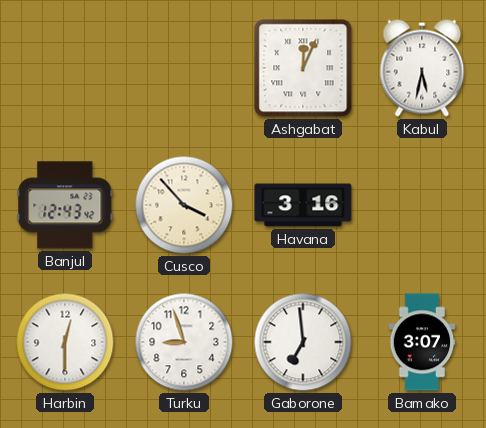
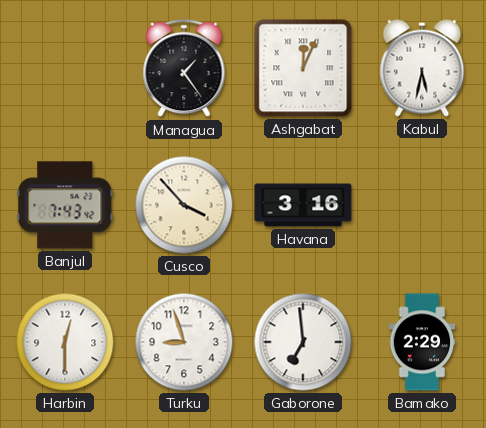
Managua: none -> 1:24 (184, 68)
Banjul: 12:43 -> 7:43 (65, 205)
Bamako: 3:07 -> 2:29 (422, 342)
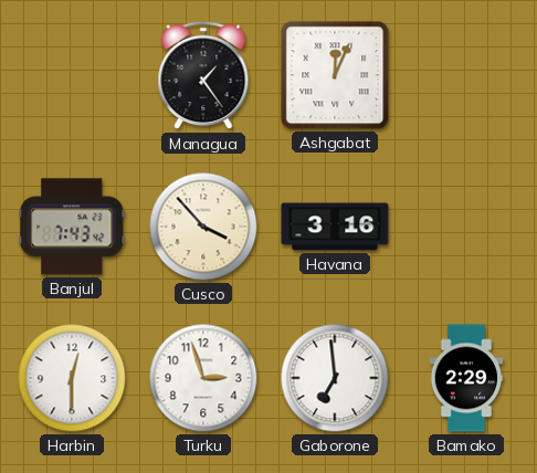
Kabul: 5:32 -> none (422, 68)
Turku: 8:57 -> 2:57 (203, 378)
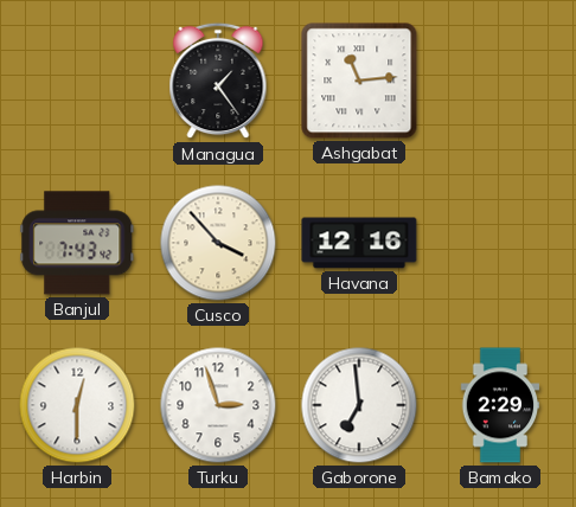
Ashgabat: 12:04 -> 11:14 (359, 81)
Havana: 3:16 -> 12:16 (359, 243)
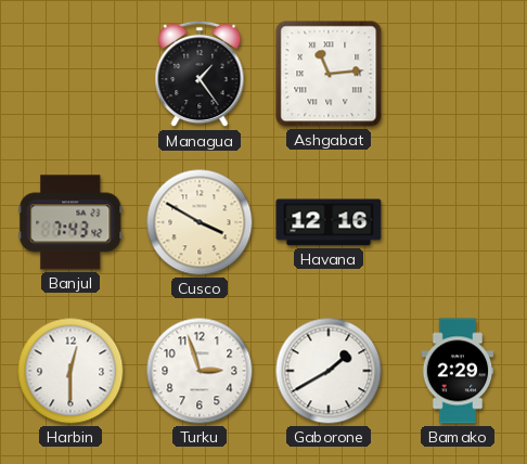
Cusco: 3:53 -> 3:50 (200, 222)
Gaborone: 6:59 -> 1:40 (329, 371)
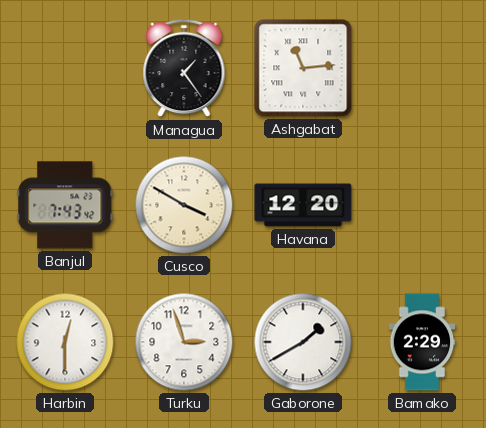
Havana: 12:16 -> 12:20 (303, 205)
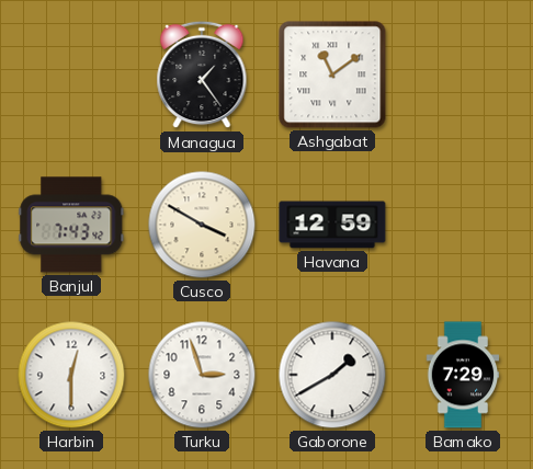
Ashgabat: 11:14 -> 11:09 (332, 75)
Havana: 12:20 -> 12:59 (332, 225)
Bamako: 2:29 -> 7:29 (463, 375)
